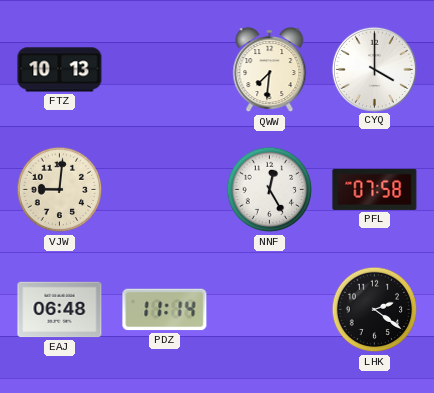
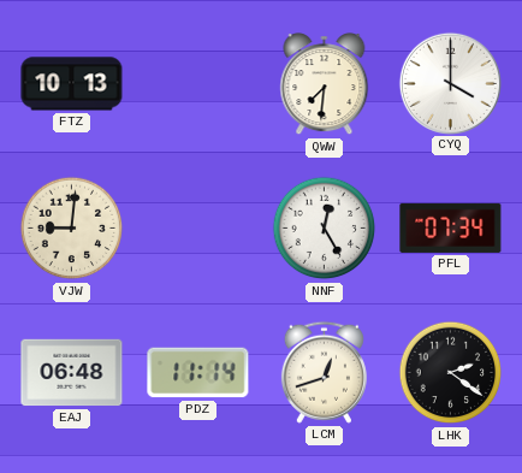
PFL: 07:58 -> 07:34 (451, 227)
LCM: none -> 12:42 (324, 372)
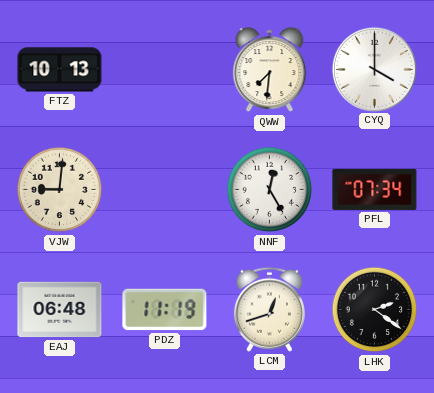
PDZ: 11:14 -> 11:19 (165, 310)
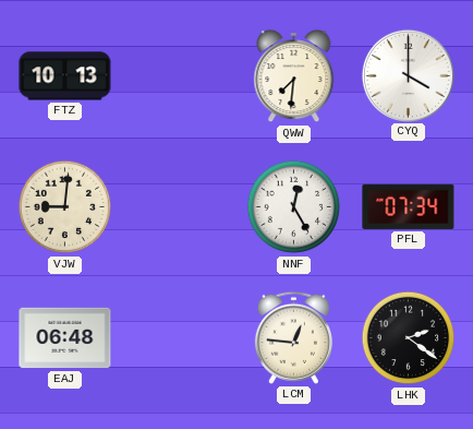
PDZ: 11:19 -> none (165, 310)
LCM: 12:42 -> 12:46 (293, 337)
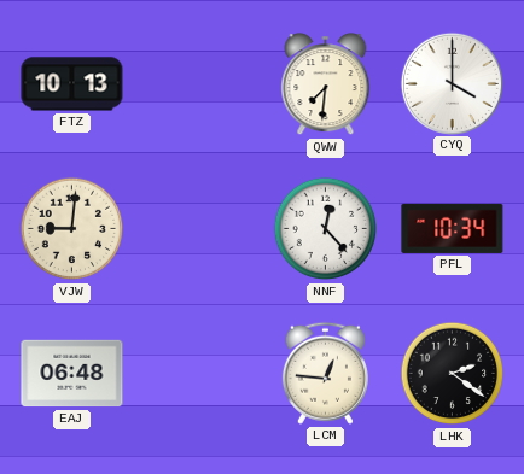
NNF: 12:25 -> 12:23 (326, 229)
PFL: 07:34 -> 10:34 (453, 228)
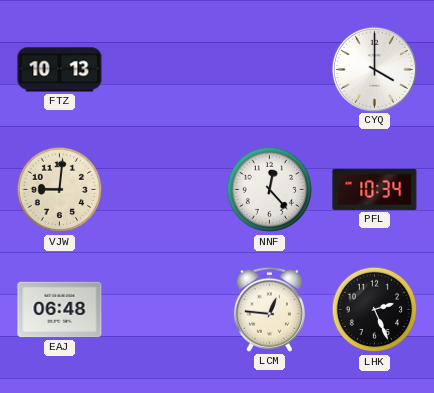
QWW: 7:31 -> none (326, 84)
LHK: 2:21 -> 2:26 (375, 310)
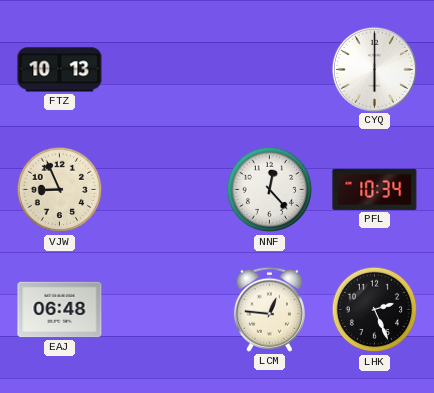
CYQ: 4:00 -> 6:00 (374, 69)
VJW: 9:01 -> 8:56 (60, 190)
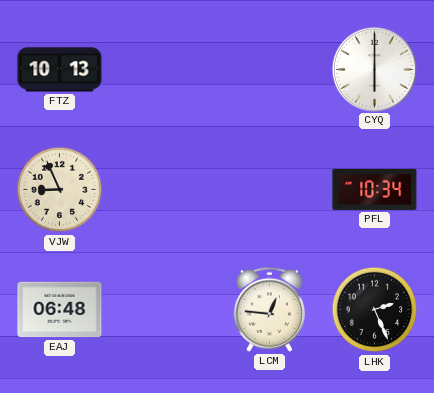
NNF: 12:23 -> none (270, 190)
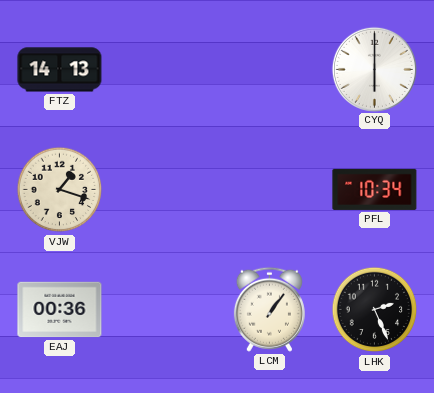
FTZ: 10:13 -> 14:13 (60, 70)
VJW: 8:56 -> 1:18 (60, 190)
EAJ: 06:48 -> 00:36 (60, 310)
LCM: 12:46 -> 1:06 (269, 309)
